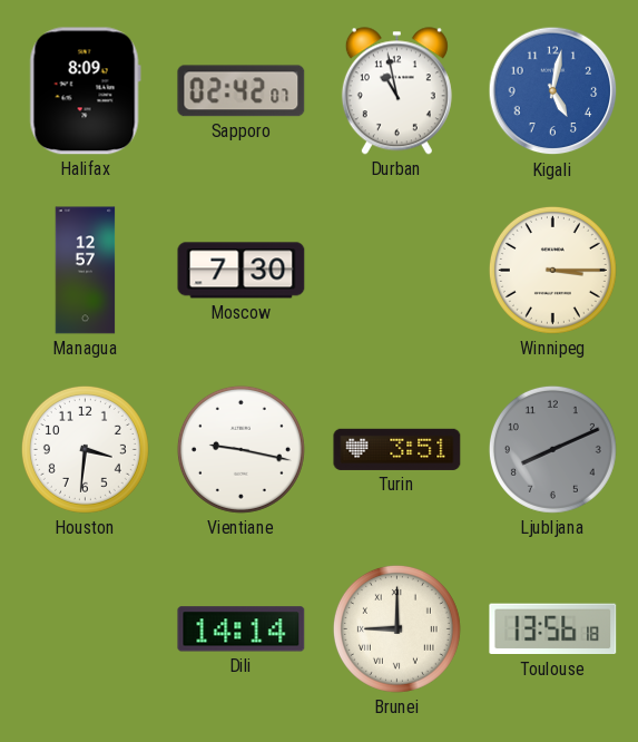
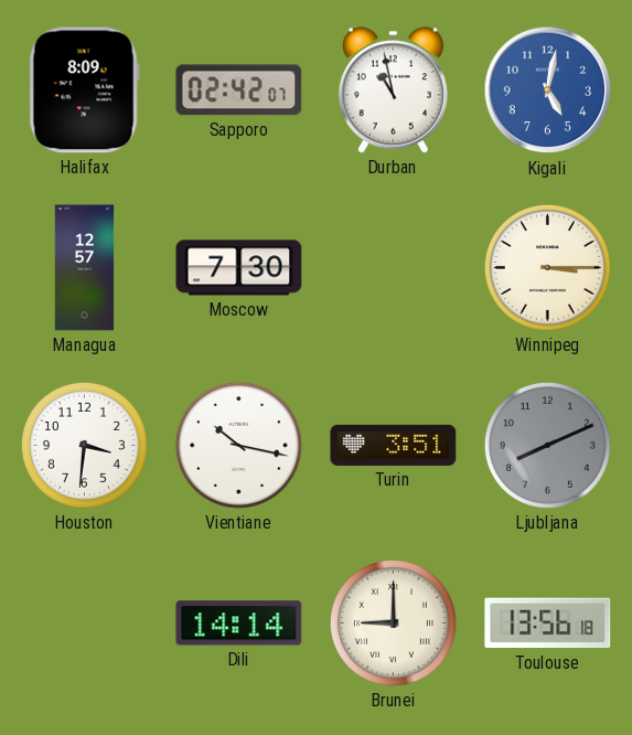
Vientiane: 9:17 -> 10:17 (238, 445)
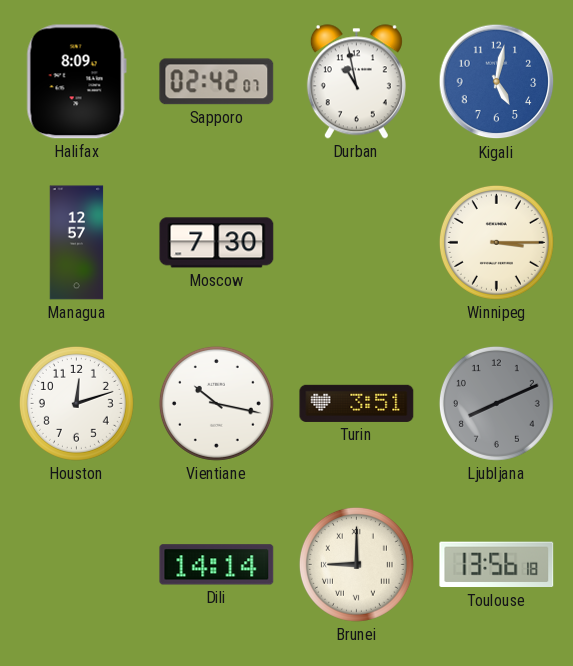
Houston: 3:31 -> 12:12 (76, 403)
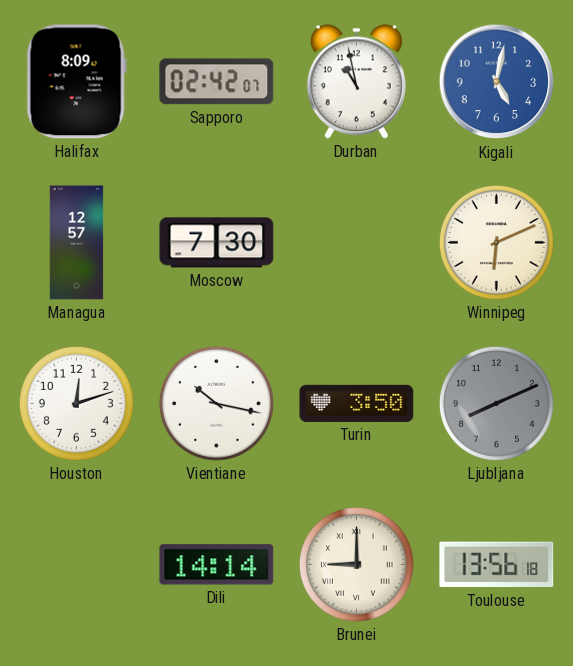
Winnipeg: 3:15 -> 6:11 (496, 242)
Turin: 3:51 -> 3:50 (357, 403)
